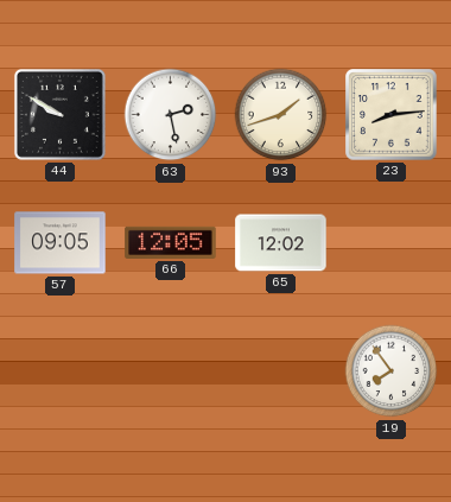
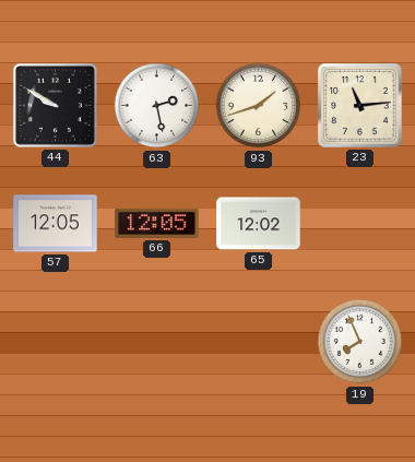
23: 8:14 -> 11:14 (360, 106)
57: 09:05 -> 12:05 (56, 224)
19: 7:54 -> 7:56 (360, 342)
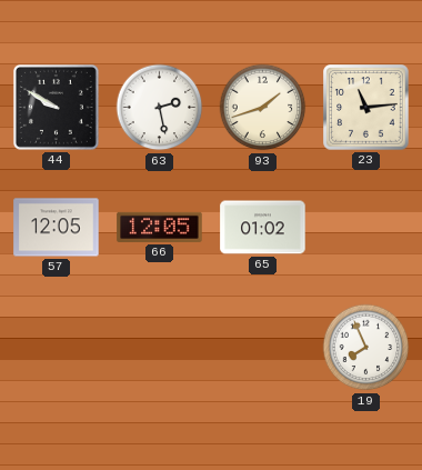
65: 12:02 -> 01:02 (263, 228)
